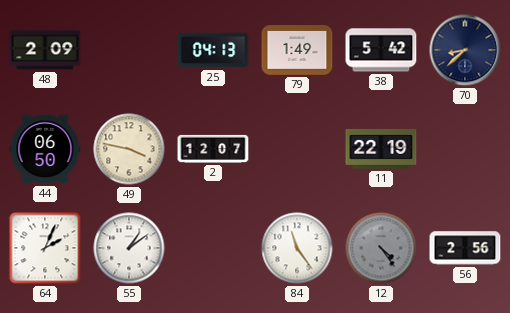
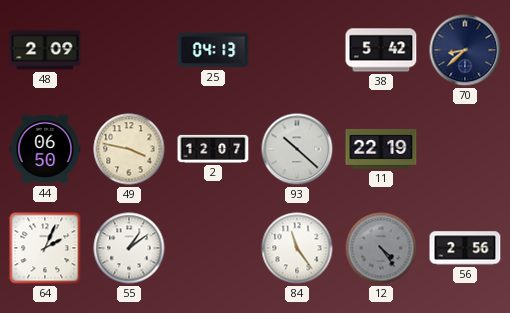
79: 1:49 -> none (297, 51)
93: none -> 10:22 (297, 149)
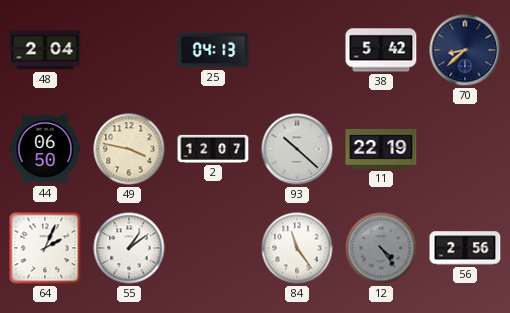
48: 2:09 -> 2:04 (45, 50)
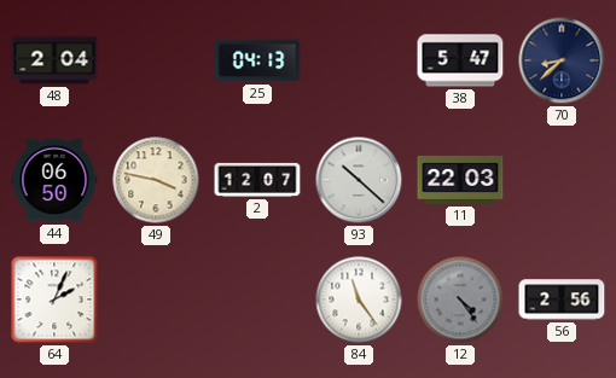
38: 5:42 -> 5:47 (460, 60)
11: 22:19 -> 22:03 (460, 180)
55: 1:09 -> none (129, 248)
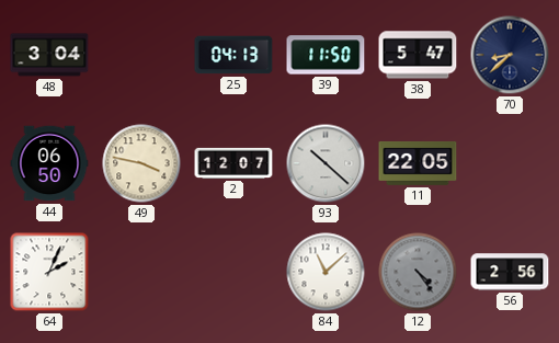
48: 2:04 -> 3:04 (49, 55)
39: none -> 11:50 (326, 55)
11: 22:03 -> 22:05 (418, 163)
84: 11:24 -> 11:08 (326, 272)
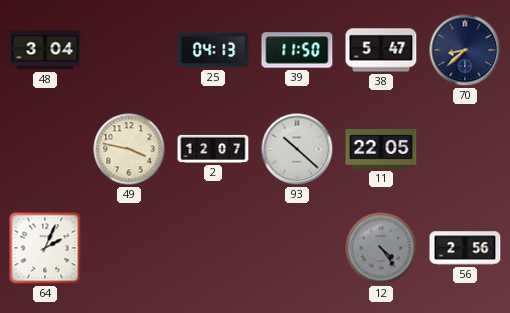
44: 06:50 -> none (49, 163)
84: 11:08 -> none (326, 272)
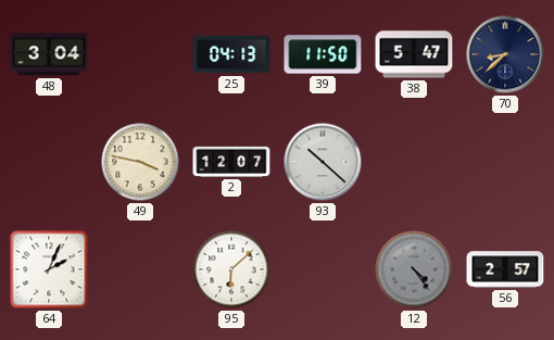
11: 22:05 -> none (381, 149)
95: none -> 6:08 (231, 269)
56: 2:56 -> 2:57 (505, 269)
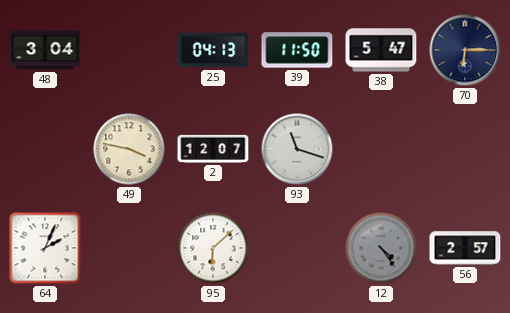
70: 8:38 -> 6:15 (465, 50)
93: 10:22 -> 11:18 (297, 149)
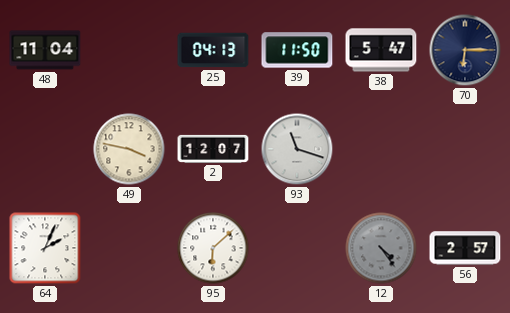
48: 3:04 -> 11:04 (45, 50)
